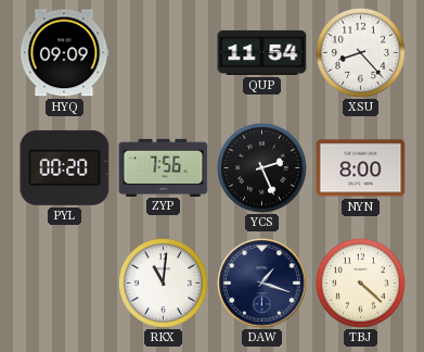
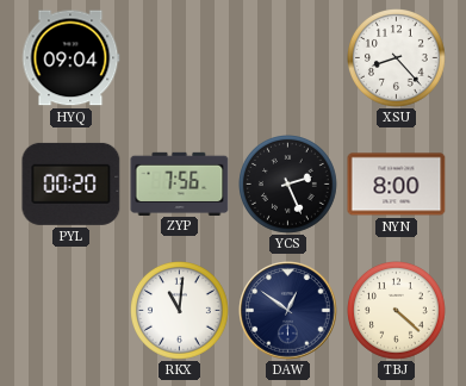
HYQ: 09:09 -> 09:04 (72, 58)
QUP: 11:54 -> none (262, 52)
DAW: 1:18 -> 12:51 (288, 311)
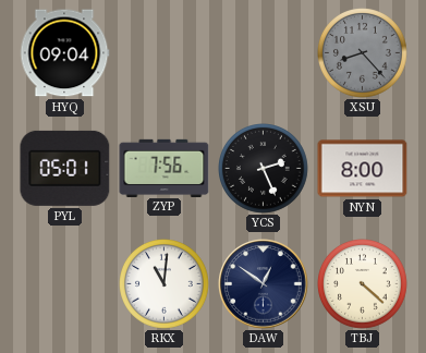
XSU dial: white -> grey (363, 53)
PYL: 00:20 -> 05:01 (65, 168)
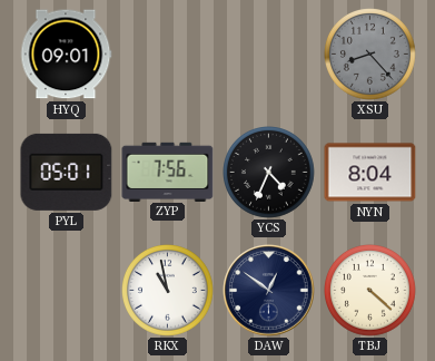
HYQ: 09:04 -> 09:01 (67, 55)
YCS: 2:26 -> 4:34 (269, 173)
NYN: 8:00 -> 8:04 (370, 173)
RKX: 11:01 -> 10:58 (168, 291)
